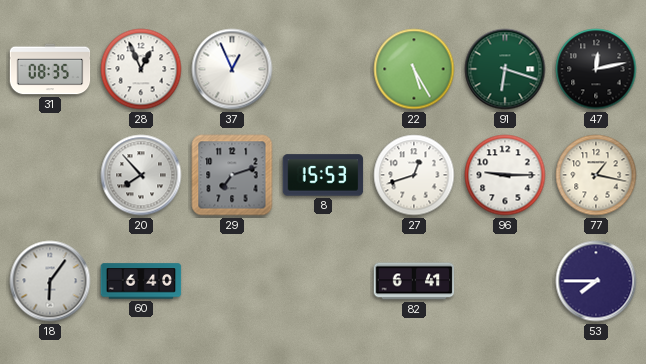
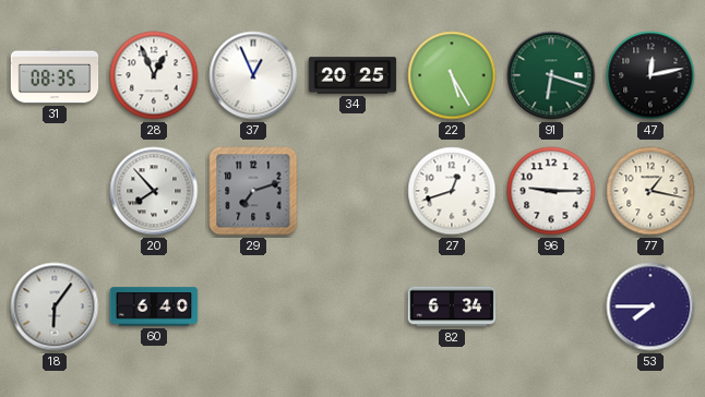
34: none -> 20:25 (352, 75)
8: 15:53 -> none (323, 175)
82: 6:41 -> 6:34 (452, 306)
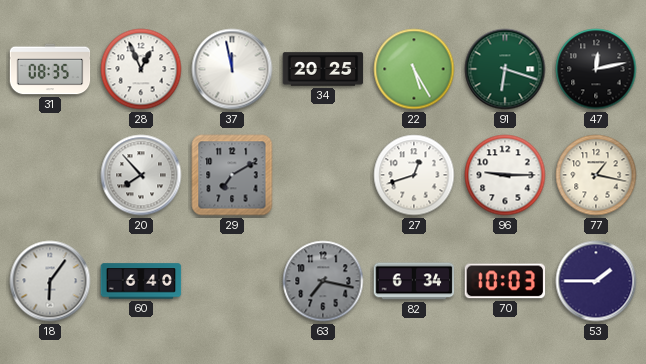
37: 12:56 -> 11:58 (232, 69)
29: 7:12 -> 7:10 (232, 175)
63: none -> 7:17 (323, 281)
70: none -> 10:03 (505, 281)
53: 7:45 -> 1:45 (596, 281)
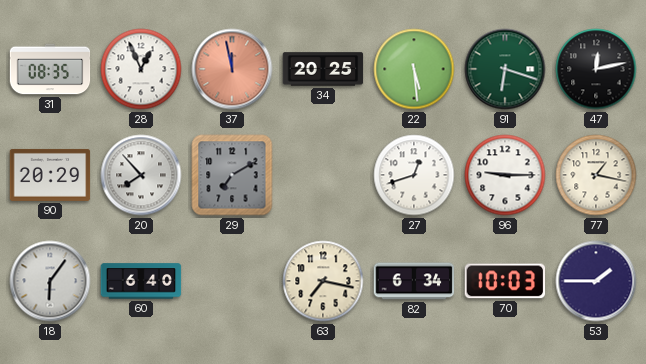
37 dial: white -> salmon (232, 69)
22: 5:25 -> 5:29 (414, 69)
90: none -> 20:29 (50, 175)
63 dial: grey -> cream (323, 281)
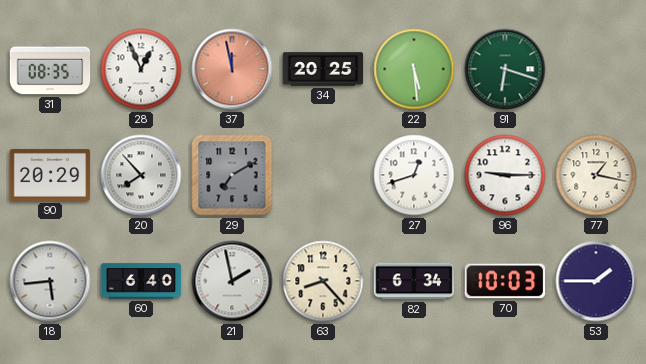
47: 12:13 -> none (596, 69)
18: 6:06 -> 5:44 (50, 281)
21: none -> 1:58 (232, 281)
63: 7:17 -> 8:23 (323, 281)
